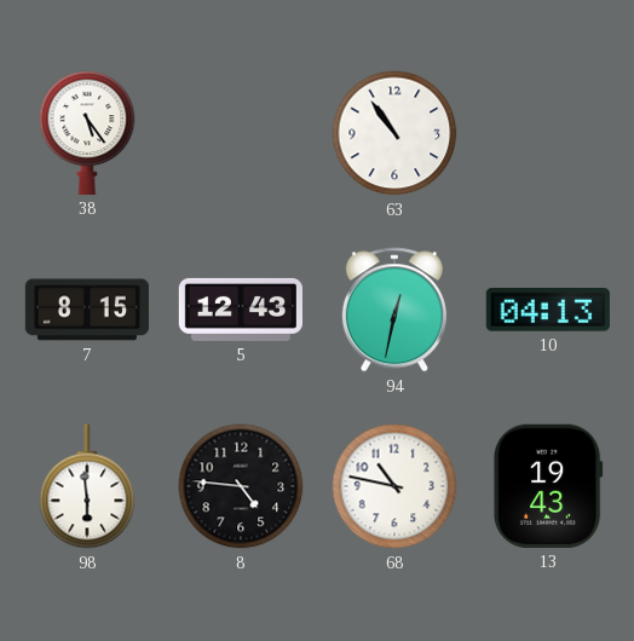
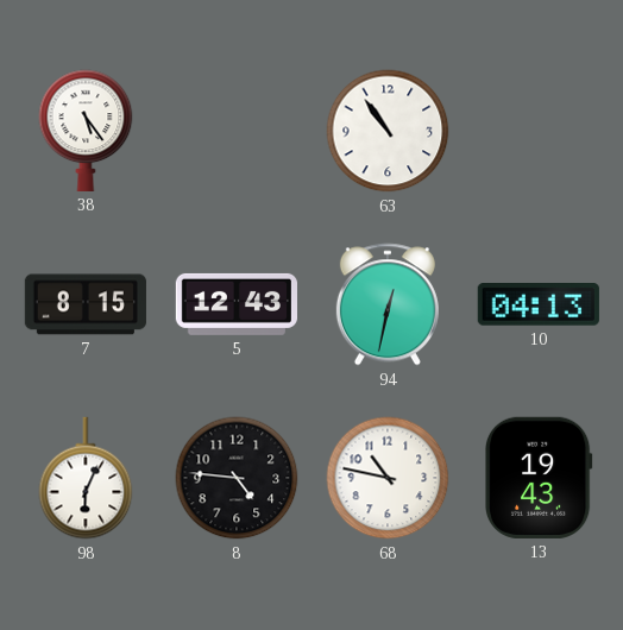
98: 5:59 -> 6:04 (86, 478)
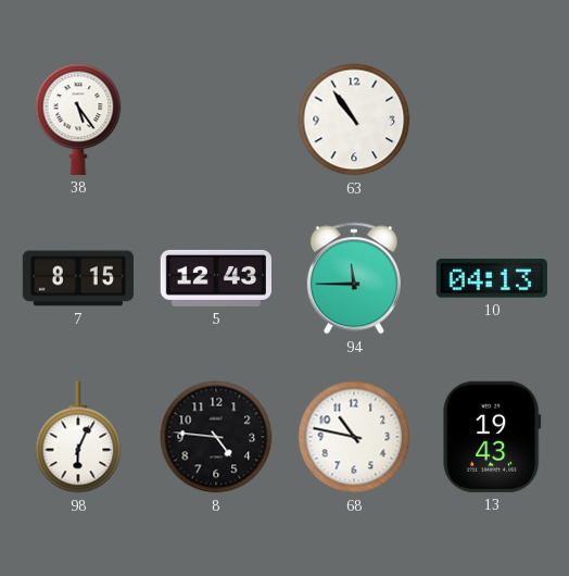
94: 12:32 -> 11:45 (354, 278)
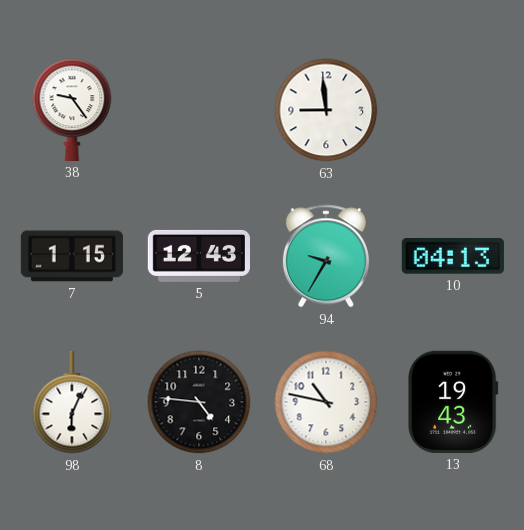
38: 5:24 -> 9:24 (72, 110)
63: 10:54 -> 8:59 (326, 110)
7: 8:15 -> 1:15 (72, 256)
94: 11:45 -> 9:35 (326, 256)
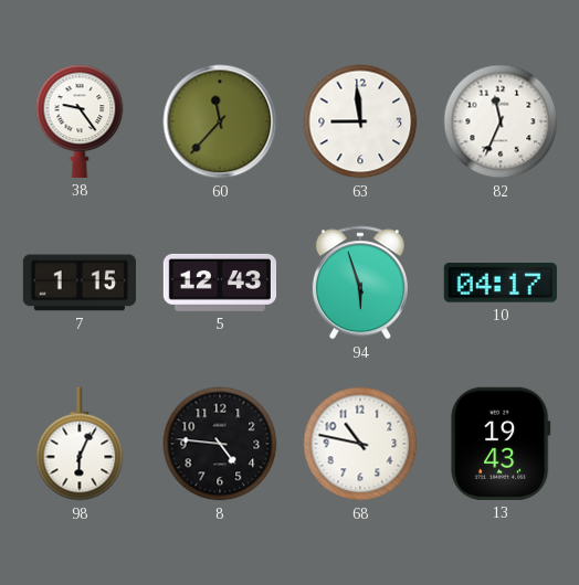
60: none -> 11:37 (220, 121)
82: none -> 11:34 (501, 121)
94: 9:35 -> 5:57 (360, 283)
10: 04:13 -> 04:17 (501, 284)
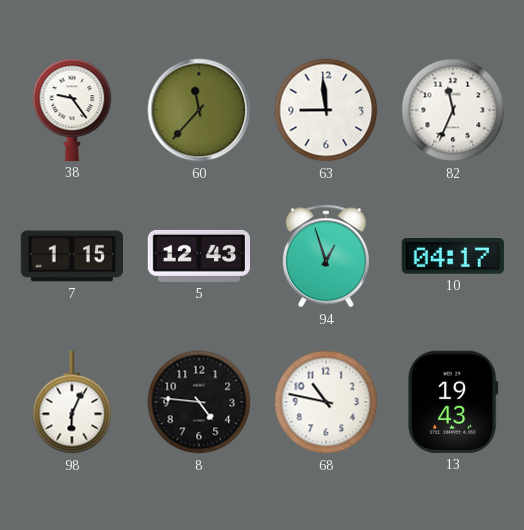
94: 5:57 -> 12:57 (326, 256)
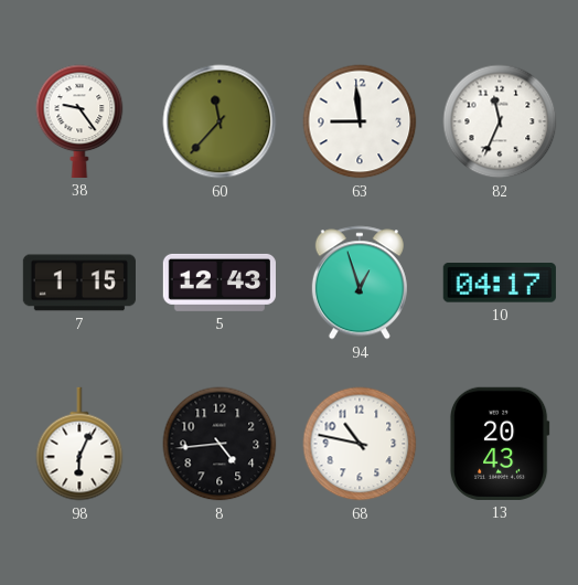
8: 4:46 -> 4:44 (220, 444)
13: 19:43 -> 20:43 (500, 444)
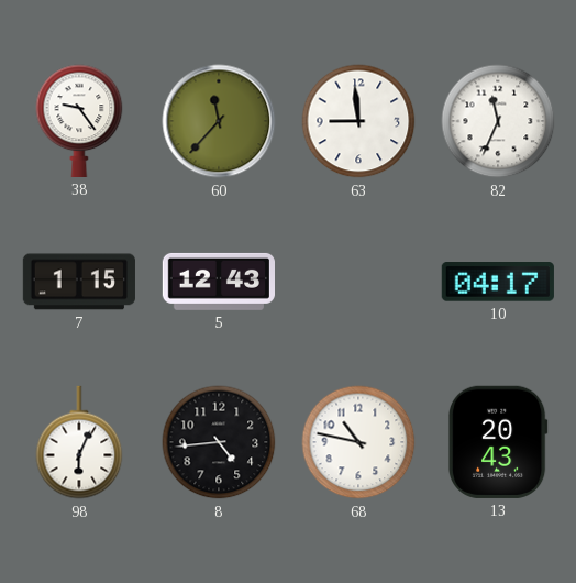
94: 12:57 -> none (360, 283)
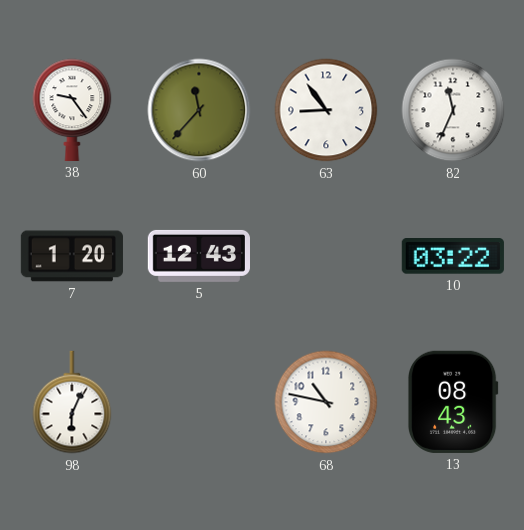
63: 8:59 -> 8:54 (326, 110)
7: 1:15 -> 1:20 (72, 256)
10: 04:17 -> 03:22 (453, 257)
8: 4:44 -> none (219, 442)
13: 20:43 -> 08:43 (453, 402)
